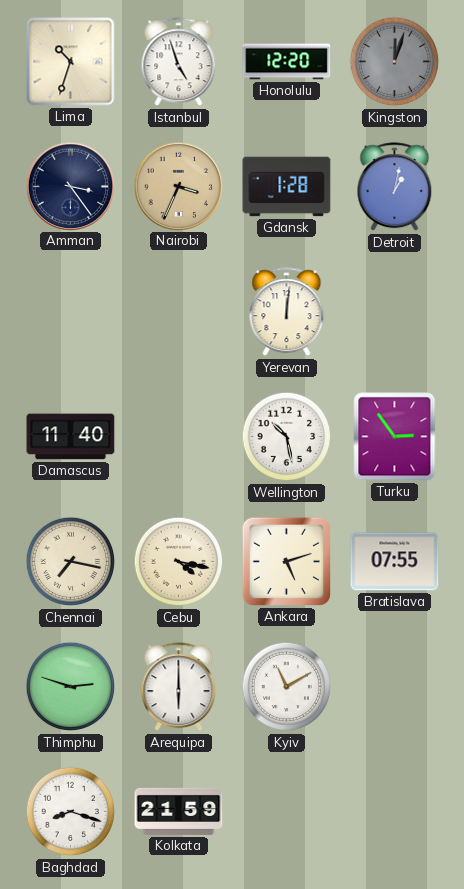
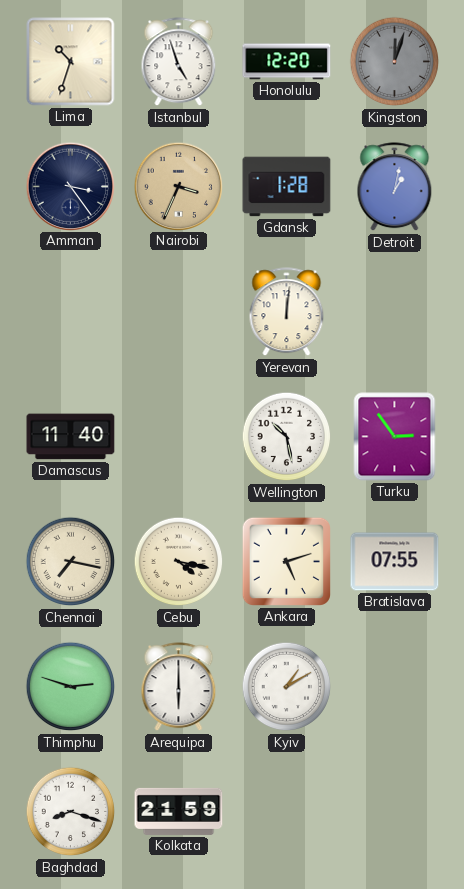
Kyiv: 11:10 -> 1:10 (287, 687)
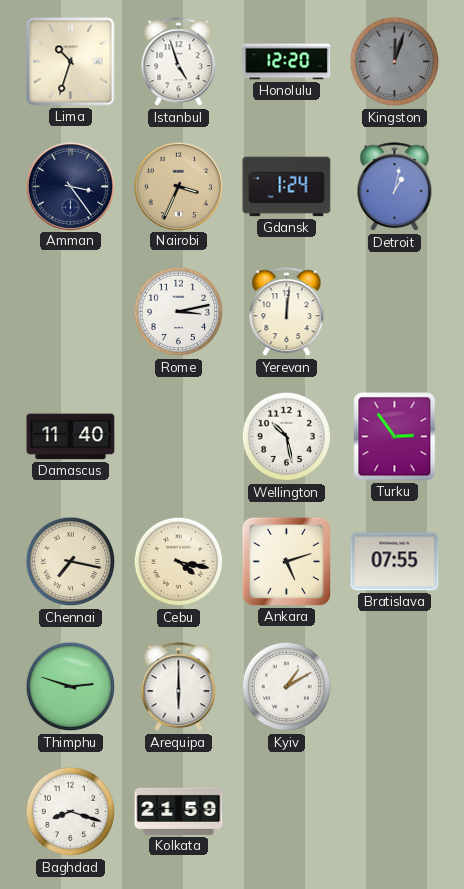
Gdansk: 1:28 -> 1:24 (287, 187)
Rome: none -> 3:13 (179, 312)
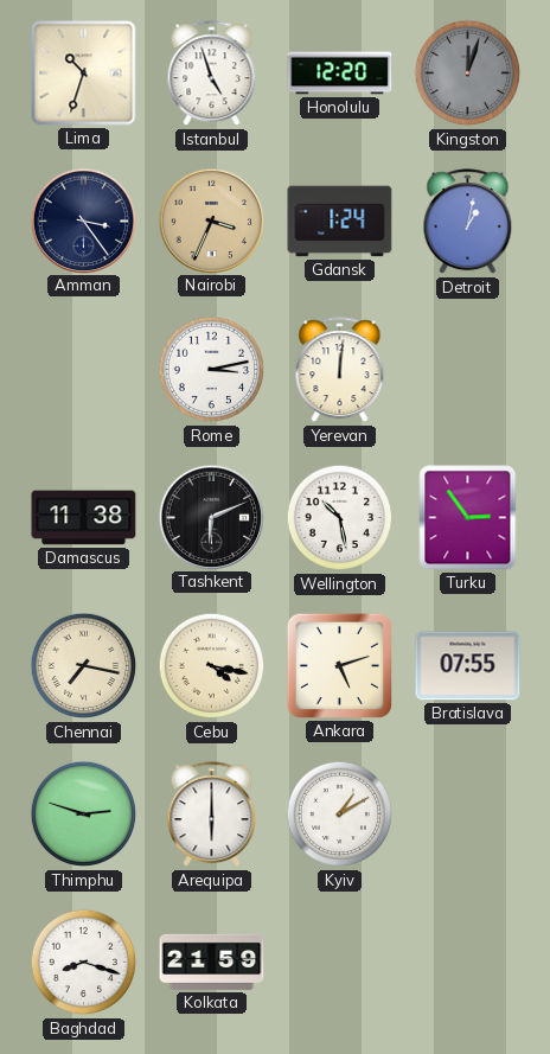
Damascus: 11:40 -> 11:38 (84, 518)
Tashkent: none -> 6:11 (211, 517)
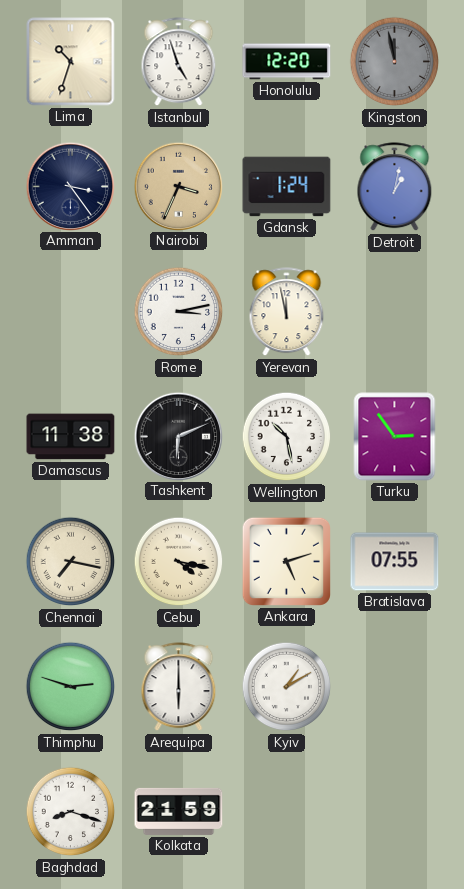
Kingston: 12:03 -> 11:58 (395, 62)
Yerevan: 12:01 -> 11:58 (287, 312)
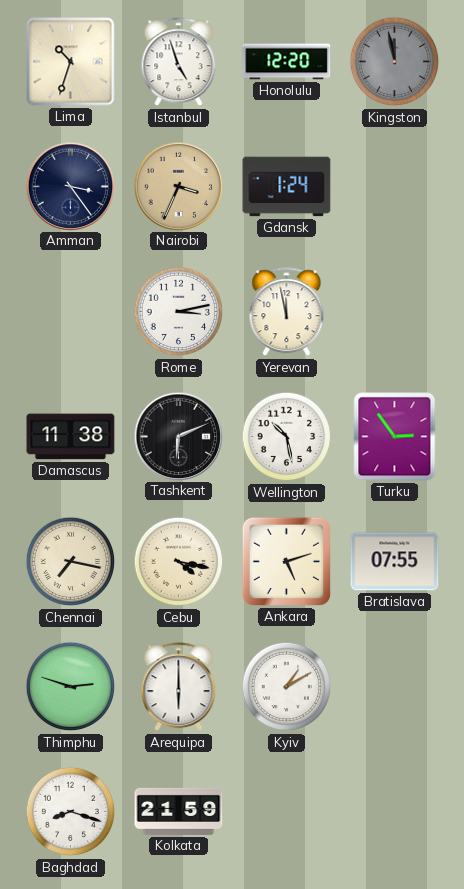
Detroit: 1:02 -> none (395, 187)
